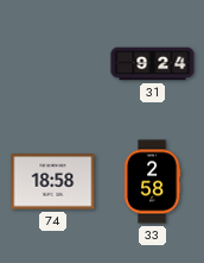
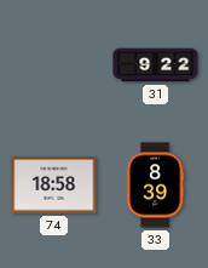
31: 9:24 -> 9:22 (156, 65)
33: 2:58 -> 8:39 (155, 186)
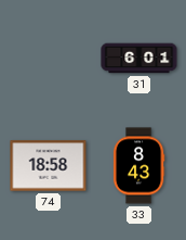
31: 9:22 -> 6:01 (139, 59)
33: 8:39 -> 8:43 (138, 166)
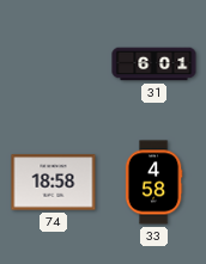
33: 8:43 -> 4:58 (153, 183)
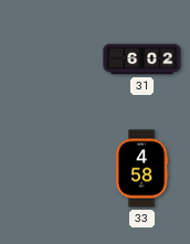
31: 6:01 -> 6:02 (142, 60)
74: 18:58 -> none (54, 183)
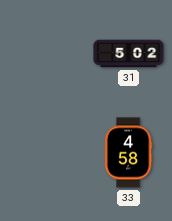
31: 6:02 -> 5:02 (129, 54)
